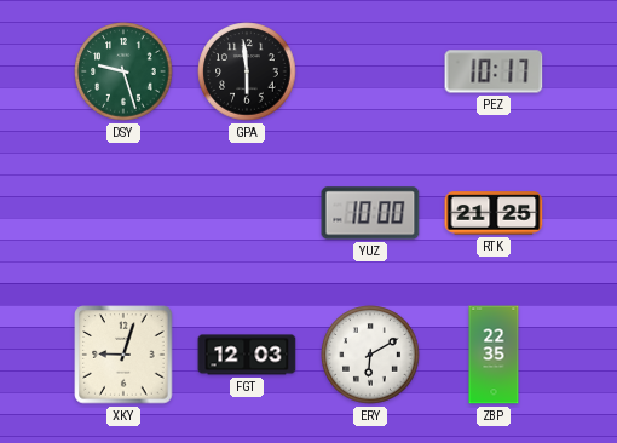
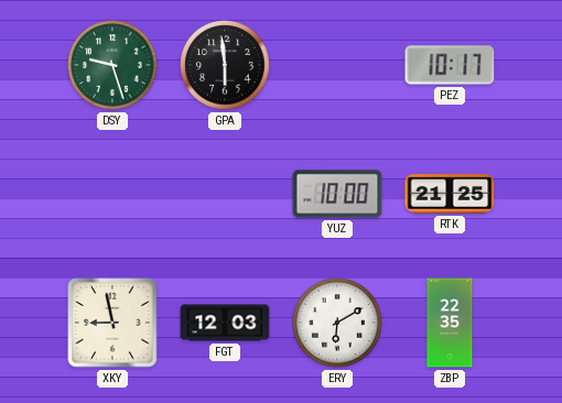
XKY: 9:03 -> 8:58 (112, 323)
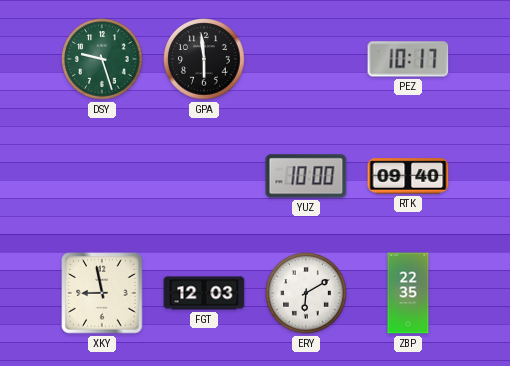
RTK: 21:25 -> 09:40 (408, 176)
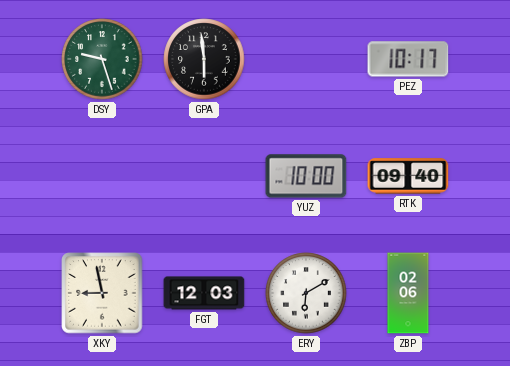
ZBP: 22:35 -> 02:06 (408, 293)
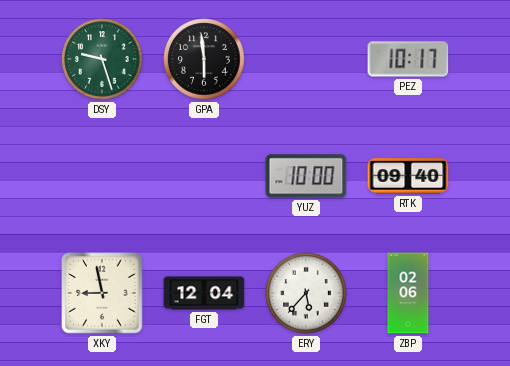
FGT: 12:03 -> 12:04 (204, 293)
ERY: 6:10 -> 5:37 (306, 293)
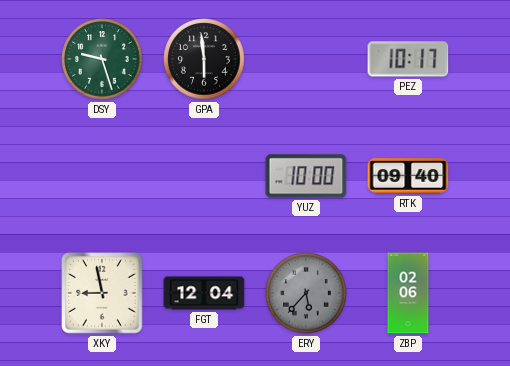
ERY dial: white -> grey (306, 293)
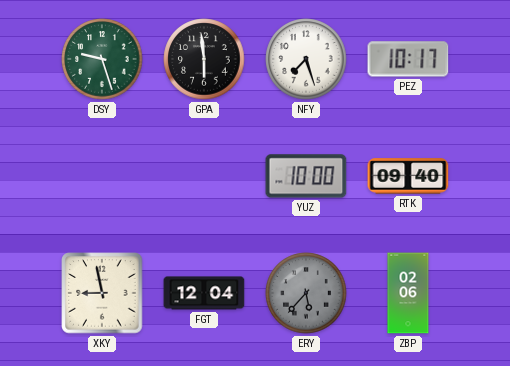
NFY: none -> 7:27 (306, 59)
